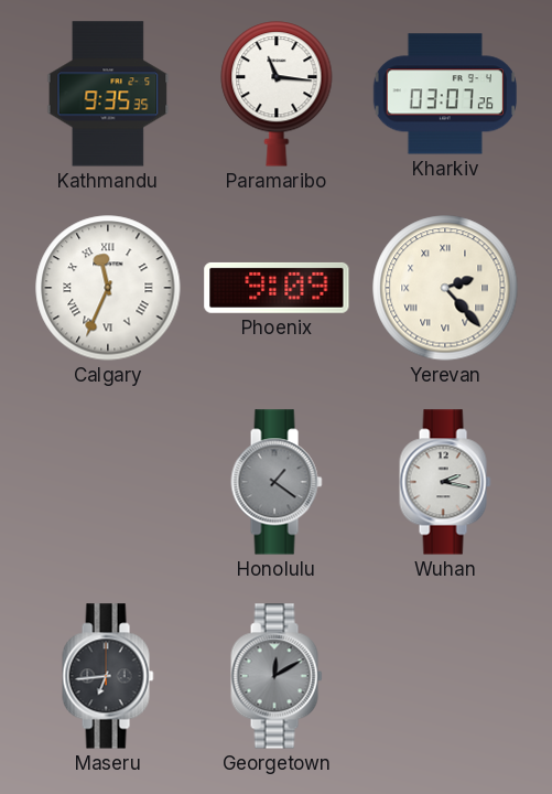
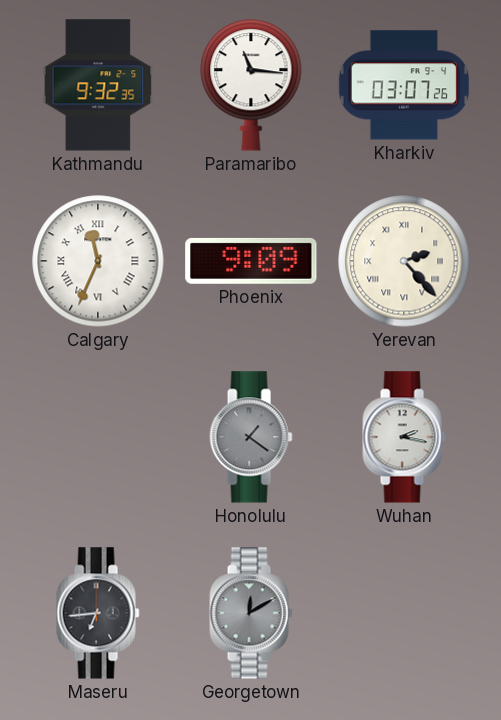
Kathmandu: 9:35 -> 9:32 (98, 85)
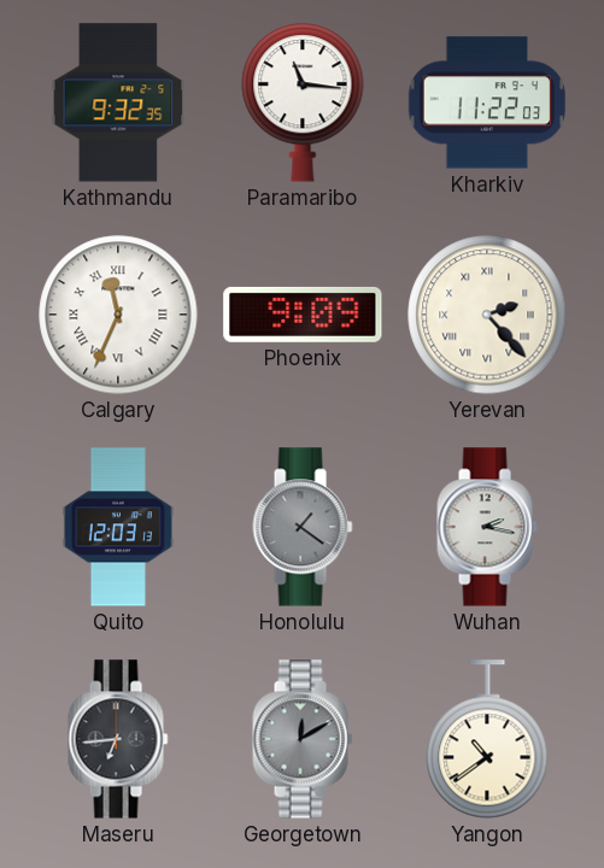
Kharkiv: 03:07 -> 11:22 (486, 102)
Quito: none -> 12:03 (118, 527)
Yangon: none -> 10:39 (487, 739)
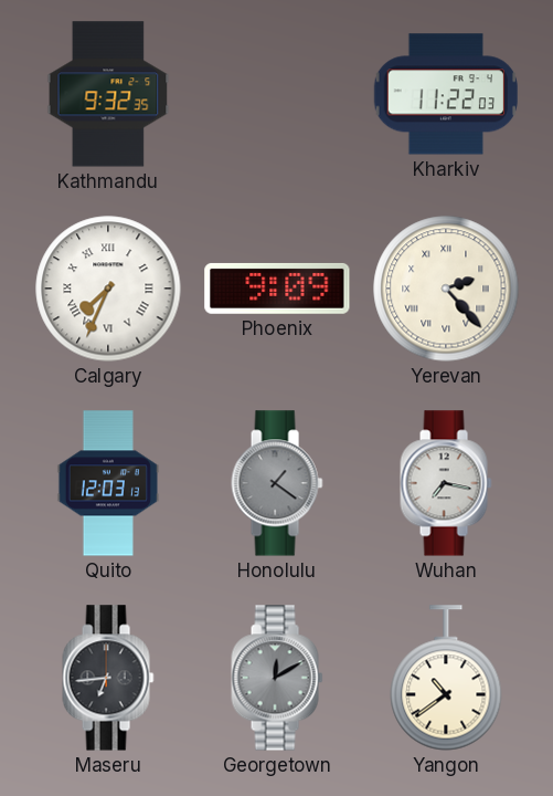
Paramaribo: 11:16 -> none (303, 102)
Calgary: 11:34 -> 7:34 (108, 289)
Wuhan: 2:17 -> 7:17 (446, 483)
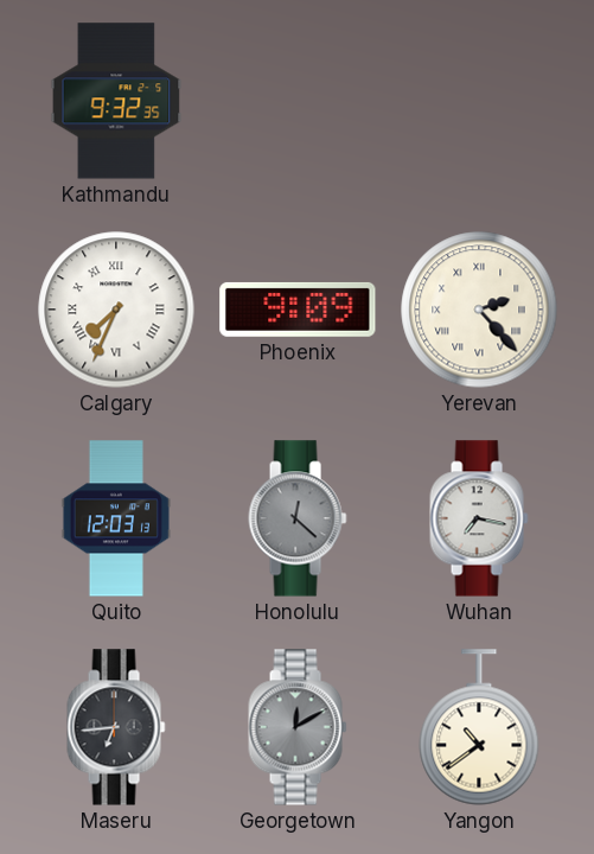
Kharkiv: 11:22 -> none (445, 94)
Honolulu: 1:21 -> 12:22 (298, 518)
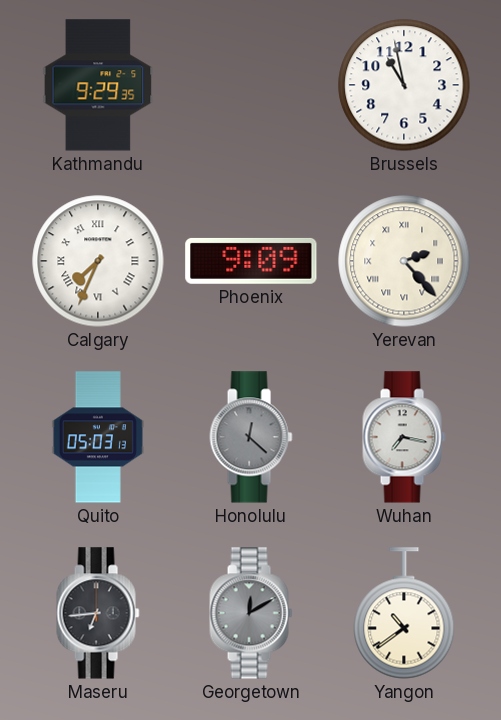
Kathmandu: 9:32 -> 9:29 (98, 85)
Brussels: none -> 10:58 (404, 85)
Quito: 12:03 -> 05:03 (98, 437)
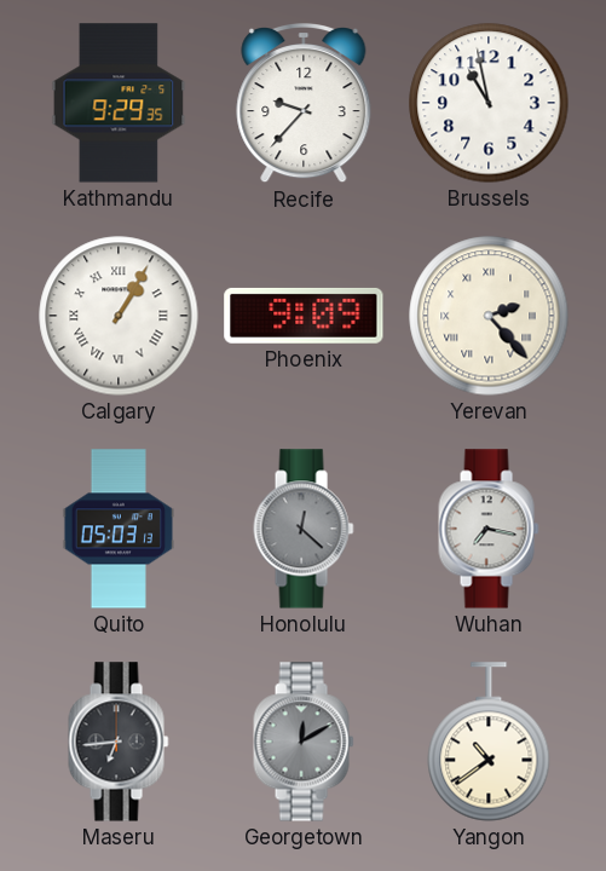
Recife: none -> 9:37 (304, 104)
Calgary: 7:34 -> 1:05 (119, 316)
